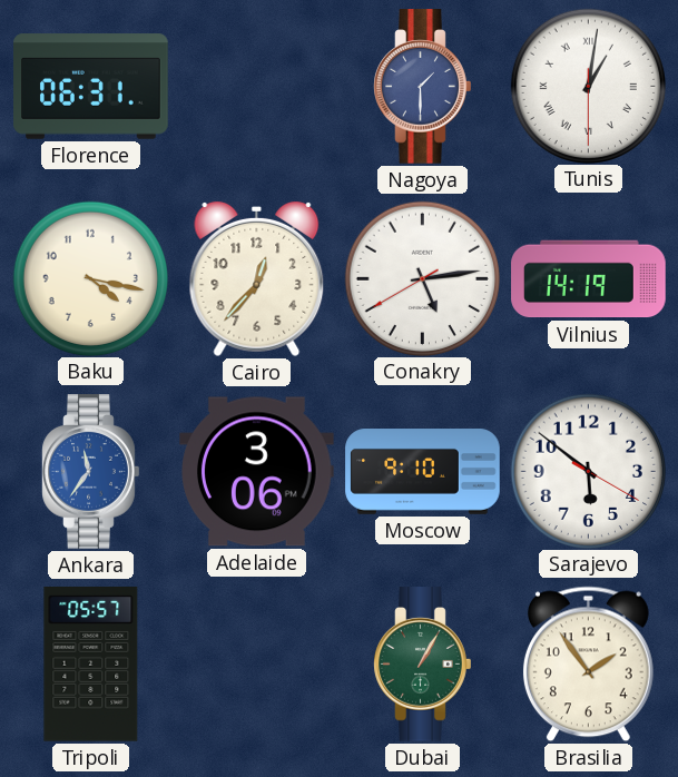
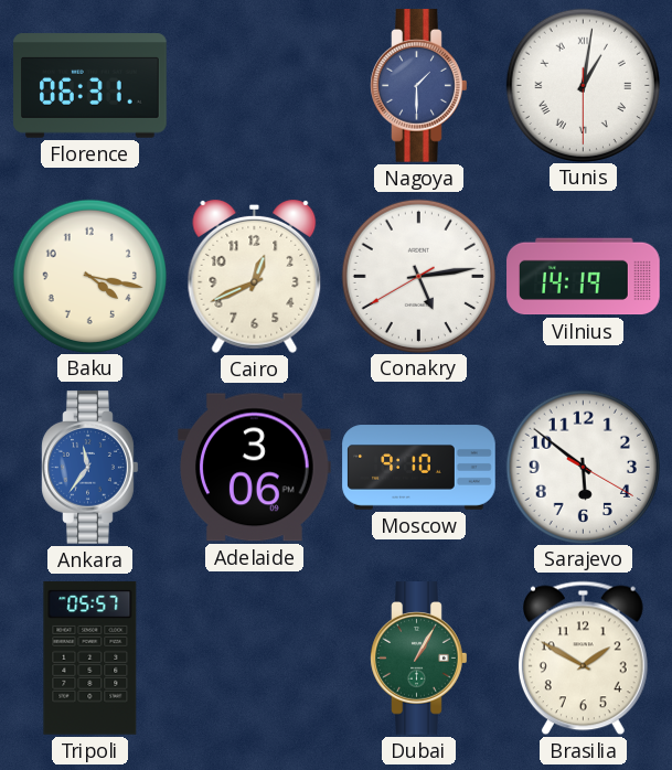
Cairo: 12:37 -> 12:41 (255, 277)
Brasilia: 1:54 -> 1:50 (583, 659)
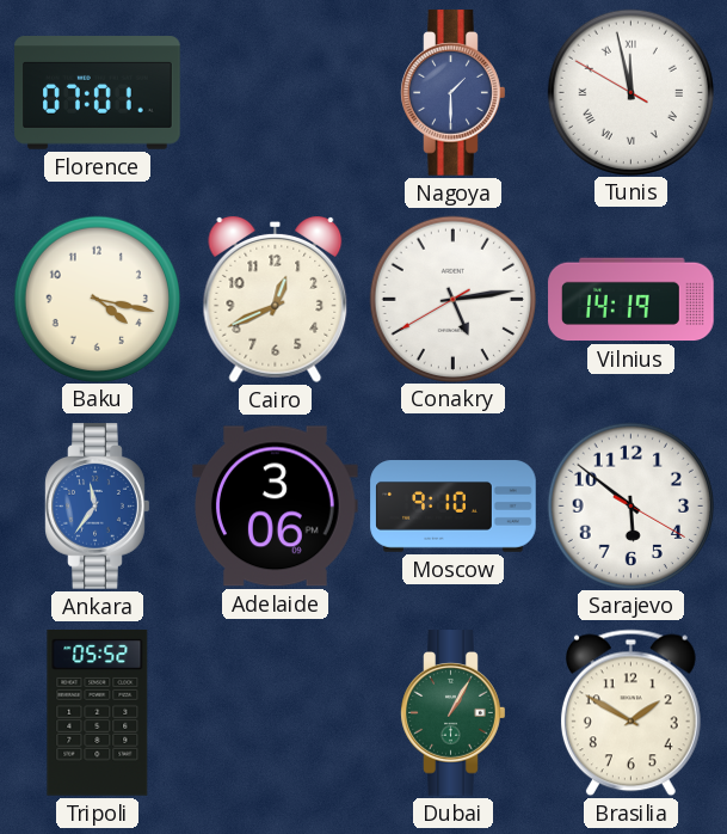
Florence: 06:31 -> 07:01 (98, 93)
Tunis: 1:01 -> 11:57 (630, 92)
Tripoli: 05:57 -> 05:52 (98, 713)
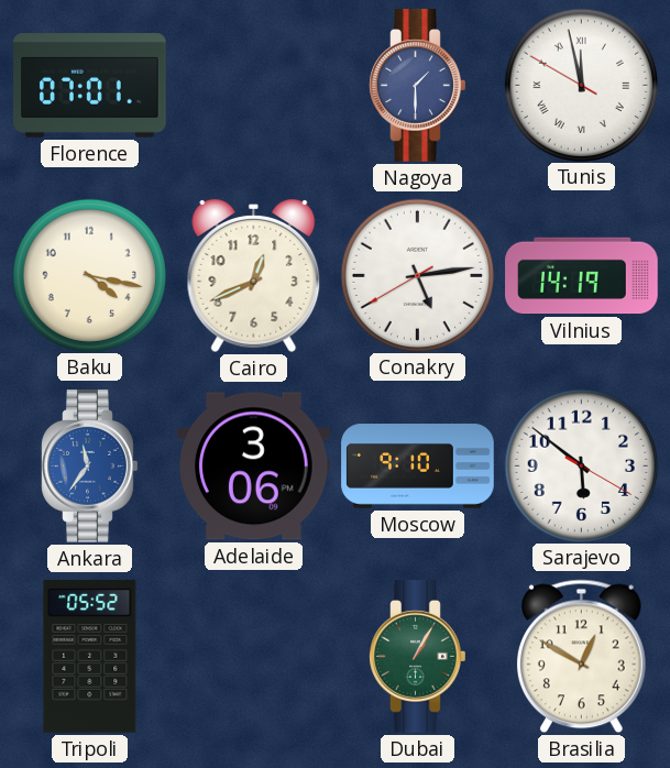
Brasilia: 1:50 -> 12:50 (581, 657)
